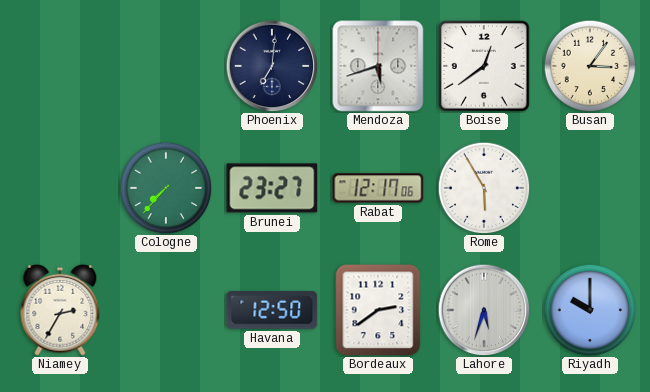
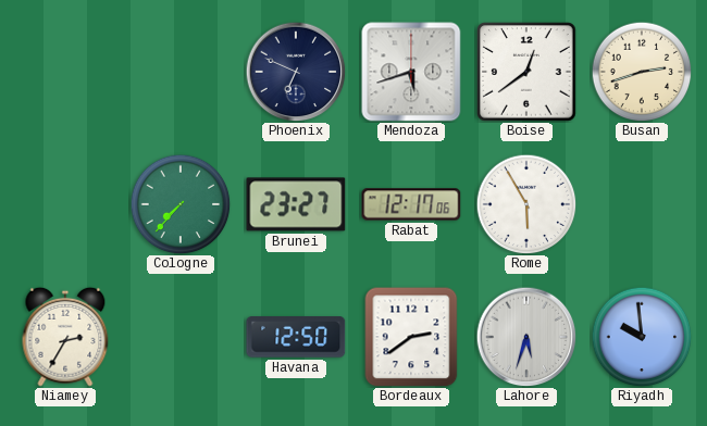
Phoenix: 7:01 -> 6:49 (296, 72)
Busan: 3:06 -> 2:42 (642, 72)
Riyadh: 10:00 -> 9:59 (642, 337)
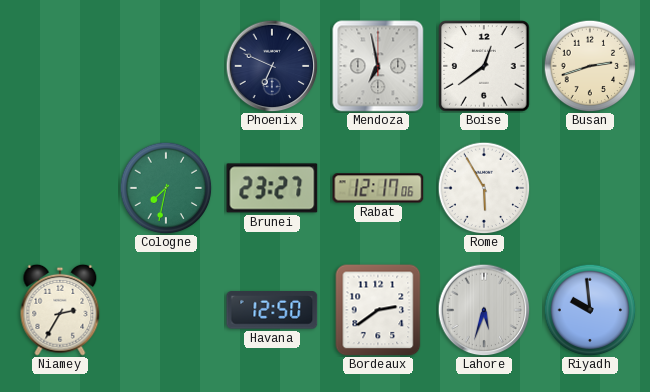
Mendoza: 5:42 -> 6:58 (378, 66)
Cologne: 7:37 -> 7:32 (166, 188)
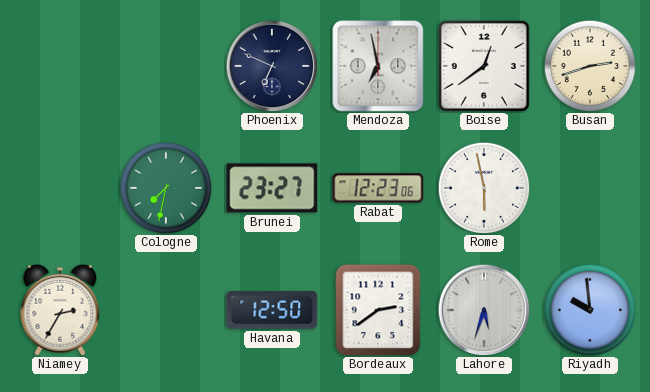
Rabat: 12:17 -> 12:23 (378, 188)
Rome: 5:55 -> 5:58 (484, 188)
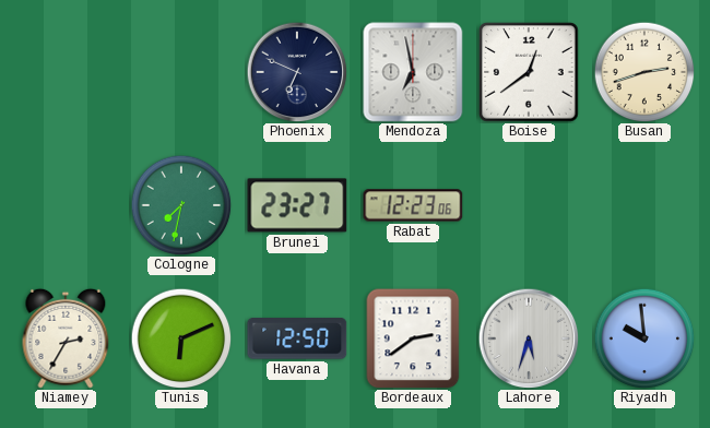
Rome: 5:58 -> none (484, 188)
Tunis: none -> 6:11 (181, 338)
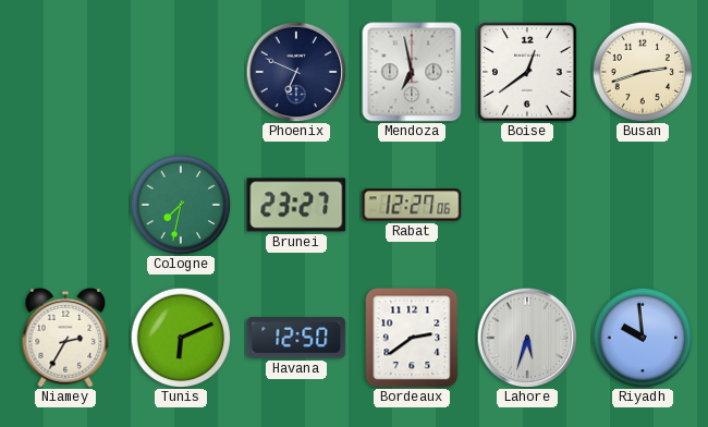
Rabat: 12:23 -> 12:27 (412, 205)
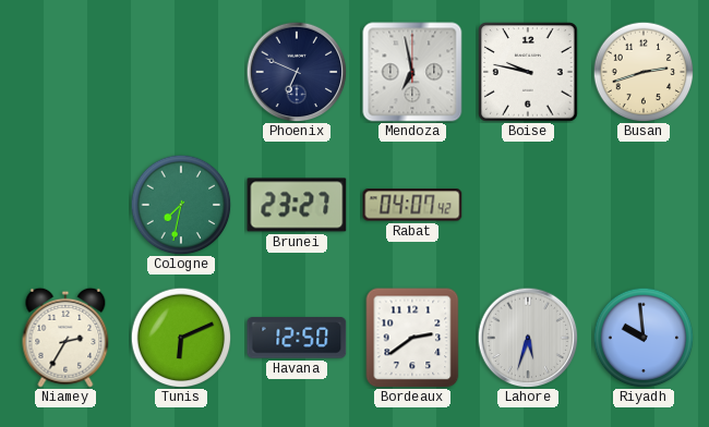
Boise: 12:39 -> 9:47 (528, 72)
Rabat: 12:27 -> 04:07 (412, 205)
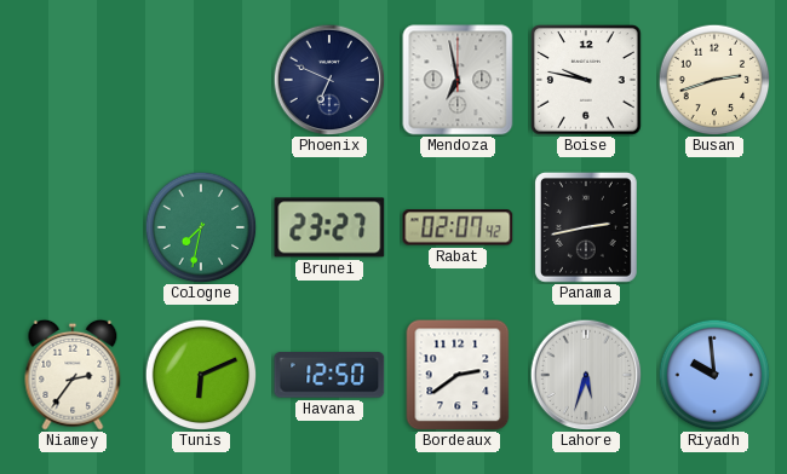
Rabat: 04:07 -> 02:07 (458, 227)
Panama: none -> 2:43 (586, 227)
Niamey: 2:35 -> 2:36 (73, 375)
